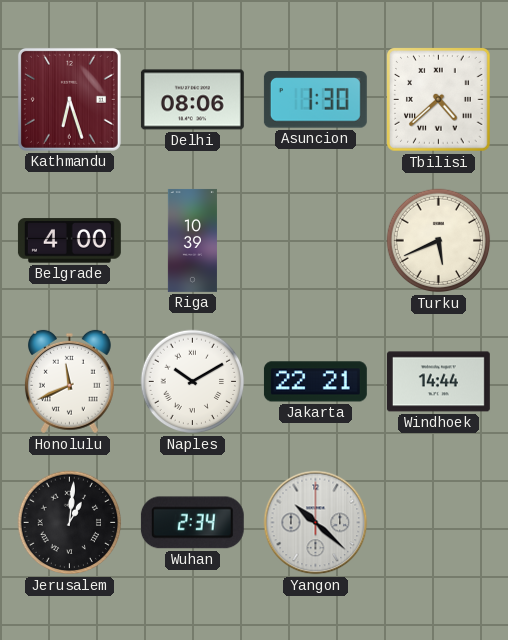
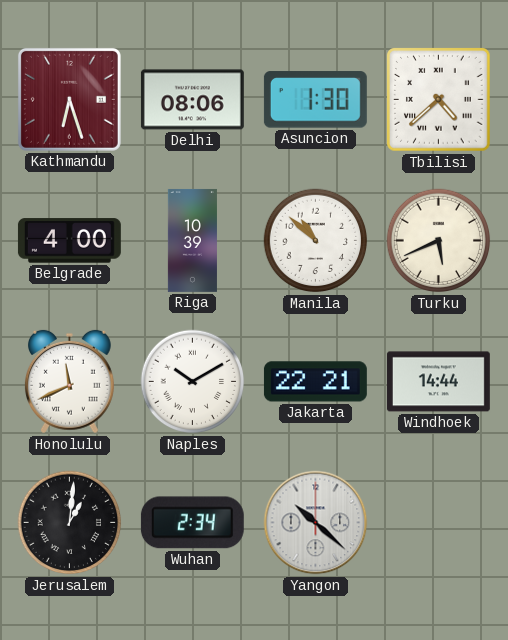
Manila: none -> 10:52 (316, 241)
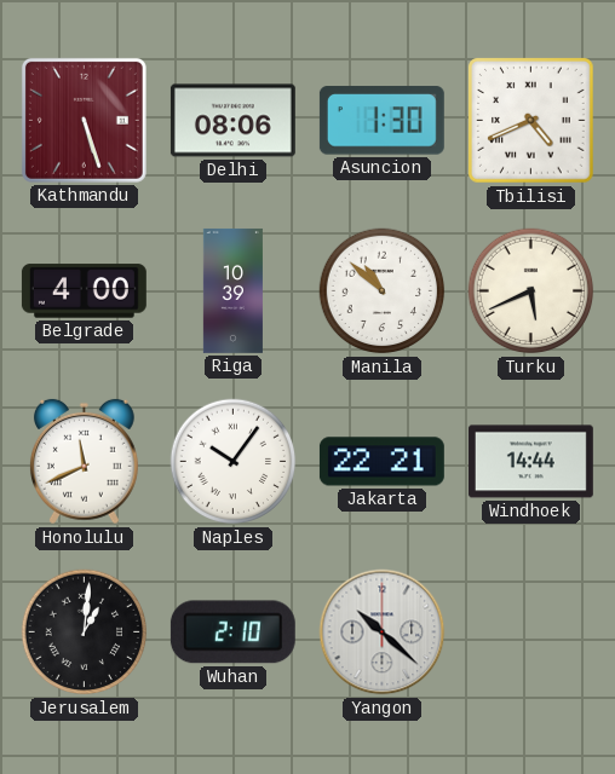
Kathmandu: 6:27 -> 5:27 (84, 120)
Tbilisi: 4:38 -> 4:41 (531, 121)
Naples: 10:10 -> 10:06 (234, 462)
Wuhan: 2:34 -> 2:10 (232, 633)
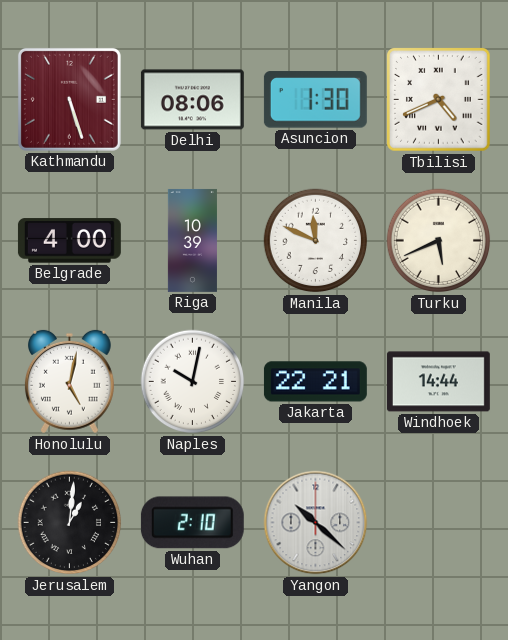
Manila: 10:52 -> 11:49 (316, 241)
Honolulu: 11:41 -> 5:02 (69, 382)
Naples: 10:06 -> 10:02 (193, 382)
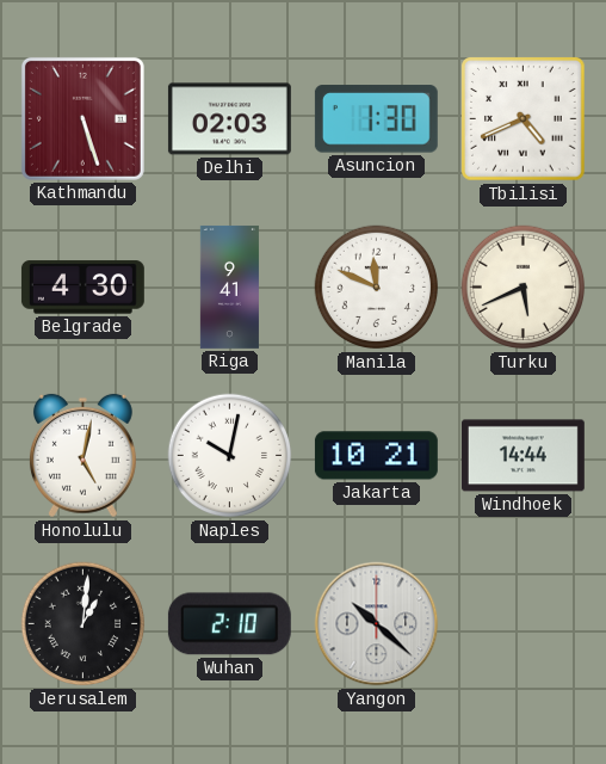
Delhi: 08:06 -> 02:03 (229, 119)
Belgrade: 4:00 -> 4:30 (82, 288)
Riga: 10:39 -> 9:41 (229, 286)
Jakarta: 22:21 -> 10:21 (376, 456)
